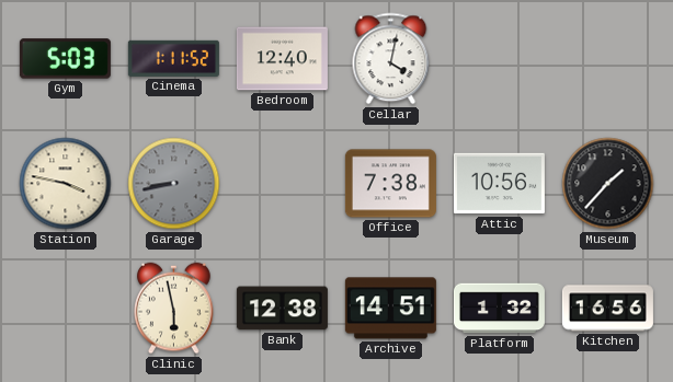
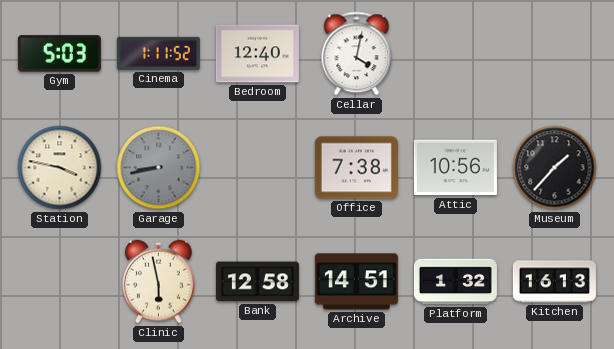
Bank: 12:38 -> 12:58 (257, 282)
Kitchen: 16:56 -> 16:13 (554, 282)
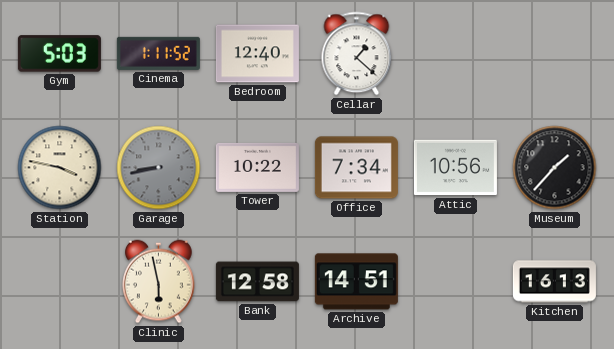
Cellar: 4:02 -> 1:22 (357, 54)
Tower: none -> 10:22 (257, 167)
Office: 7:38 -> 7:34 (356, 168)
Platform: 1:32 -> none (455, 282)
